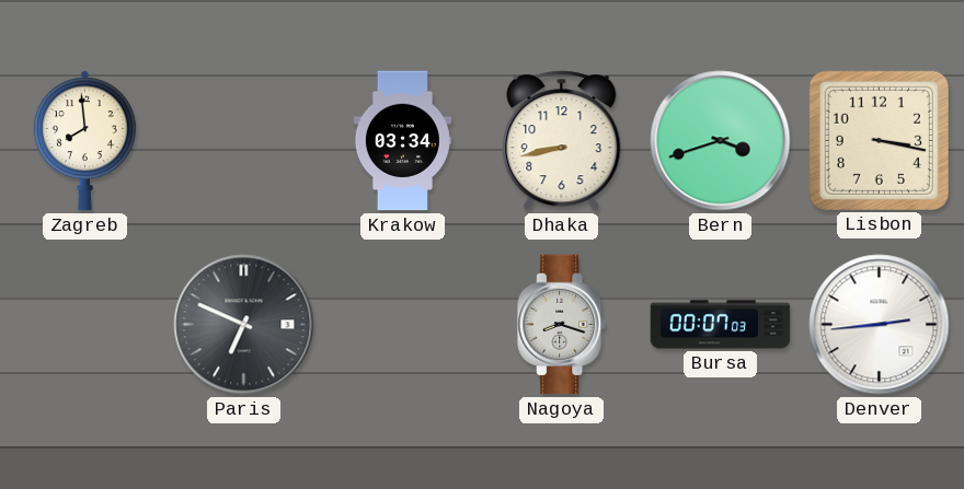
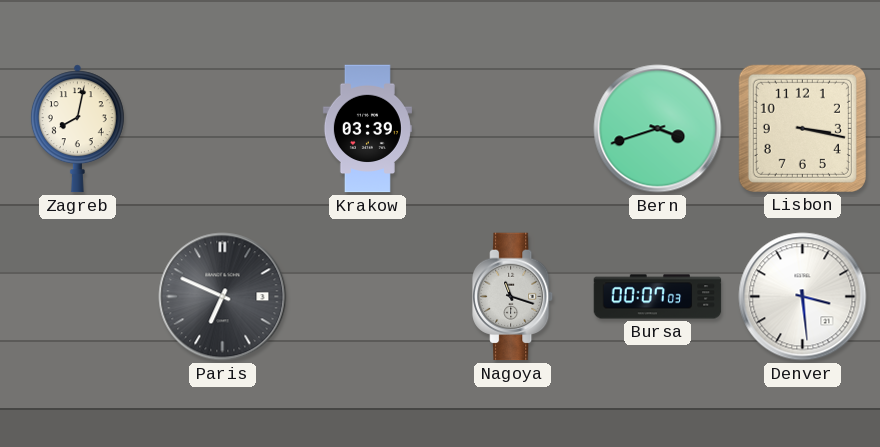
Zagreb: 7:59 -> 8:02 (77, 129)
Krakow: 03:34 -> 03:39 (367, 129)
Dhaka: 8:43 -> none (562, 141)
Nagoya: 8:18 -> 11:18 (513, 297)
Denver: 2:44 -> 3:29 (803, 297)
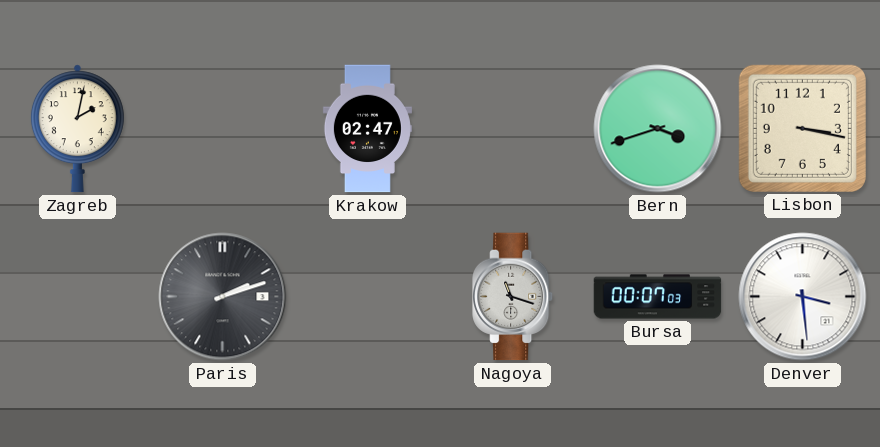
Zagreb: 8:02 -> 2:02 (77, 129)
Krakow: 03:39 -> 02:47 (367, 129)
Paris: 6:49 -> 2:12 (223, 297)
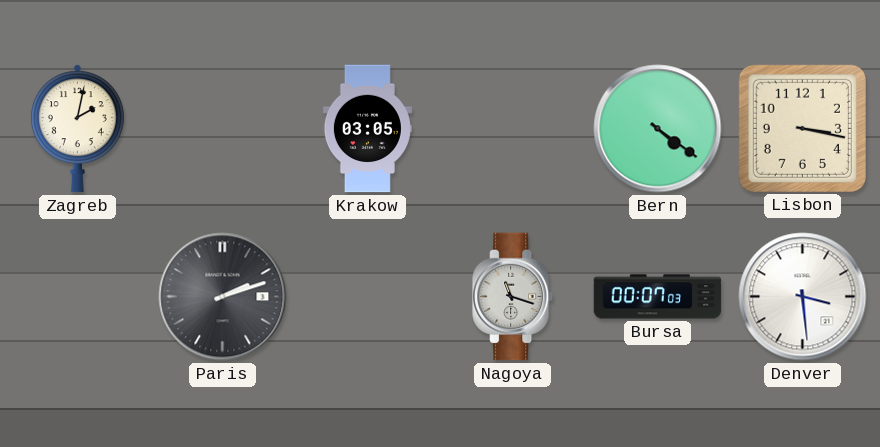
Krakow: 02:47 -> 03:05 (367, 129)
Bern: 3:42 -> 4:21 (658, 129)
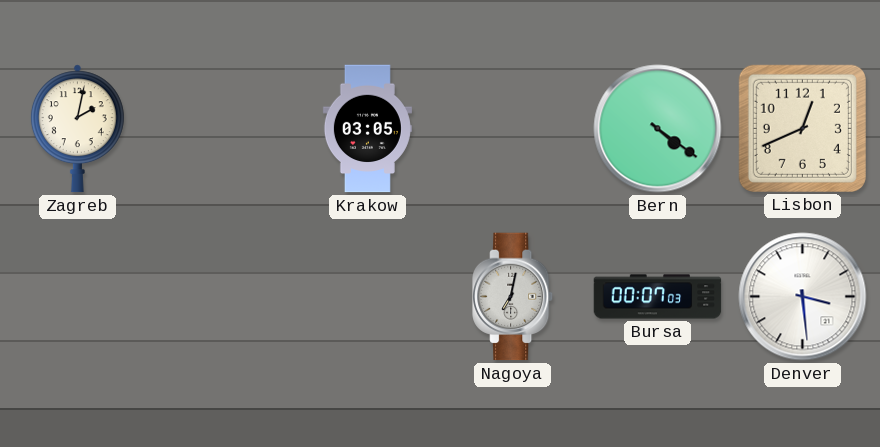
Lisbon: 3:17 -> 12:41 (802, 128)
Paris: 2:12 -> none (223, 297)
Nagoya: 11:18 -> 7:02 (513, 297)
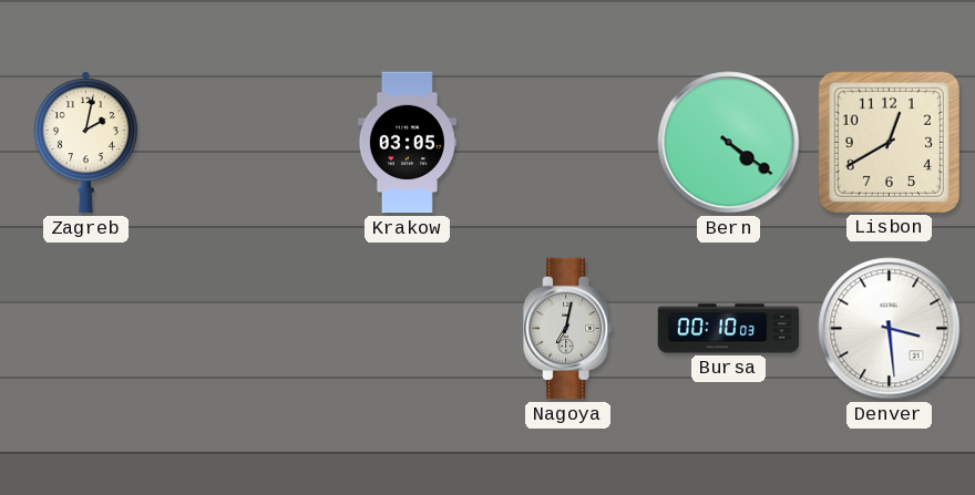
Lisbon: 12:41 -> 12:40 (889, 142)
Bursa: 00:07 -> 00:10 (729, 329)
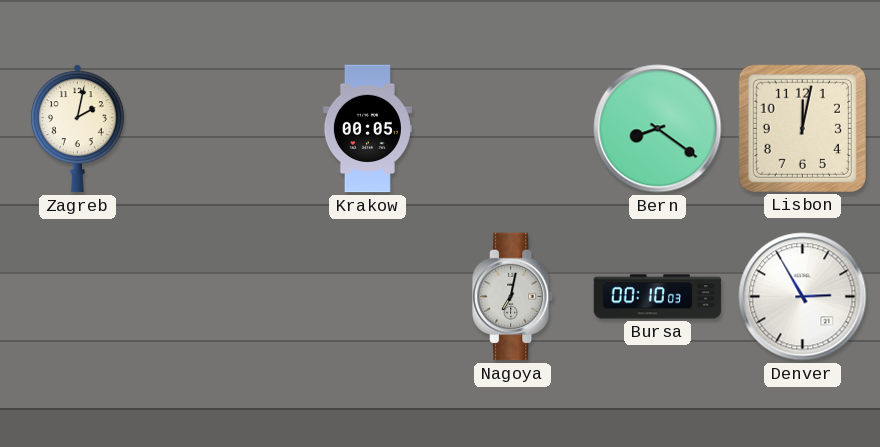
Krakow: 03:05 -> 00:05 (367, 129)
Bern: 4:21 -> 8:21 (658, 129)
Lisbon: 12:40 -> 12:02 (802, 128)
Denver: 3:29 -> 2:55 (803, 297)
